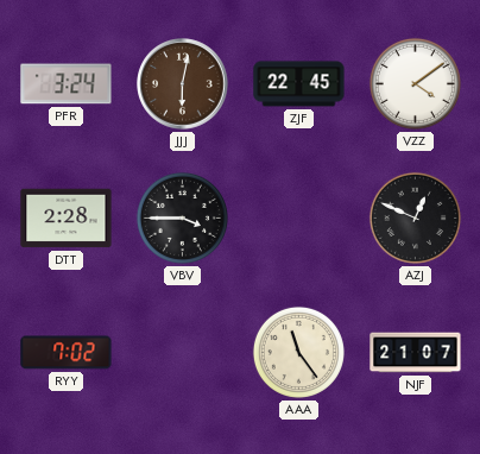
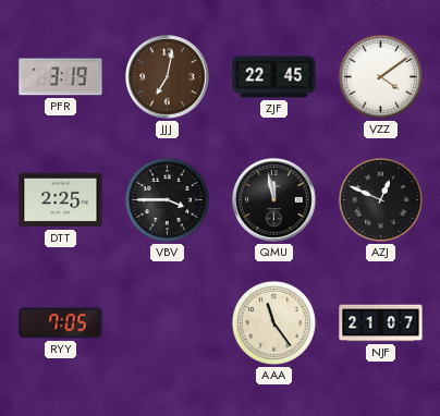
PFR: 3:24 -> 3:19 (61, 77)
JJJ: 6:02 -> 7:02 (168, 77)
DTT: 2:28 -> 2:25 (61, 200)
QMU: none -> 11:58 (274, 200)
RYY: 7:02 -> 7:05 (61, 323)
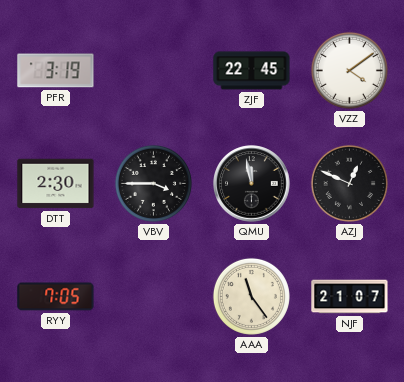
JJJ: 7:02 -> none (168, 77)
DTT: 2:25 -> 2:30 (56, 184)
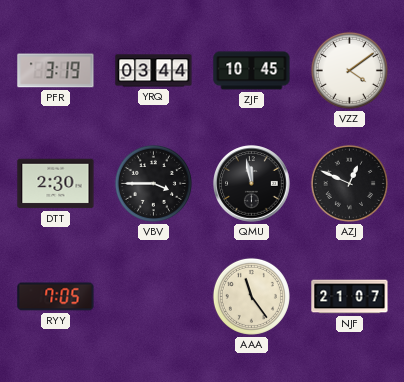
YRQ: none -> 03:44 (154, 71)
ZJF: 22:45 -> 10:45 (252, 71)
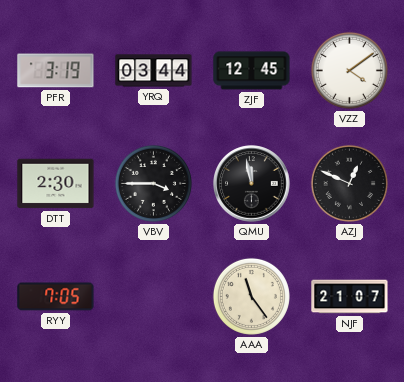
ZJF: 10:45 -> 12:45 (252, 71)
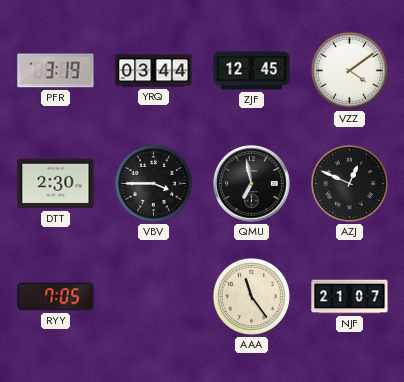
QMU: 11:58 -> 6:58 (252, 184)
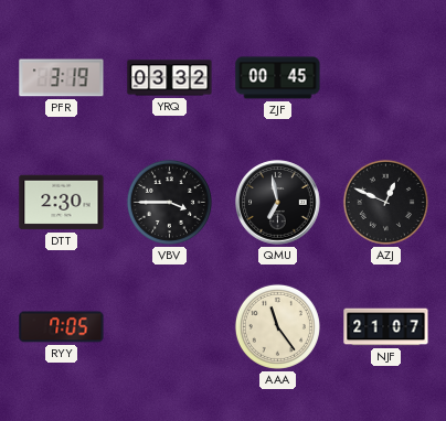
YRQ: 03:44 -> 03:32 (170, 78)
ZJF: 12:45 -> 00:45 (278, 78)
VZZ: 4:09 -> none (349, 70)
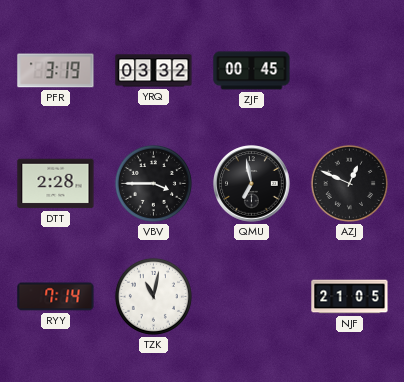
DTT: 2:30 -> 2:28 (56, 184)
RYY: 7:05 -> 7:14 (56, 297)
TZK: none -> 11:02 (153, 296)
AAA: 11:24 -> none (277, 326)
NJF: 21:07 -> 21:05 (350, 297)
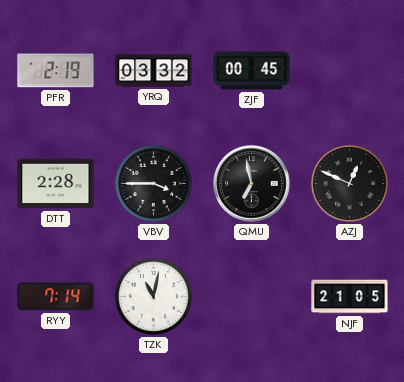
PFR: 3:19 -> 2:19 (56, 71)
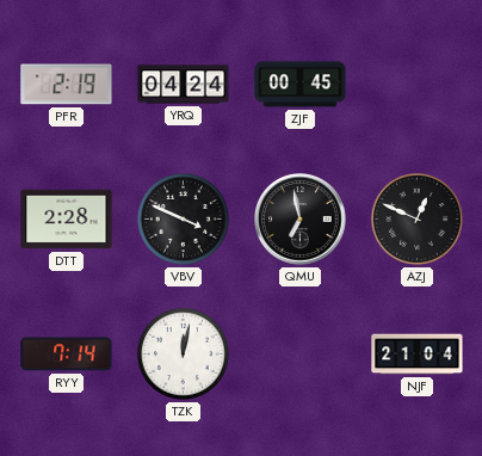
YRQ: 03:32 -> 04:24 (184, 85)
VBV: 3:45 -> 3:49 (183, 218)
TZK: 11:02 -> 12:02 (183, 353)
NJF: 21:05 -> 21:04 (418, 355)
